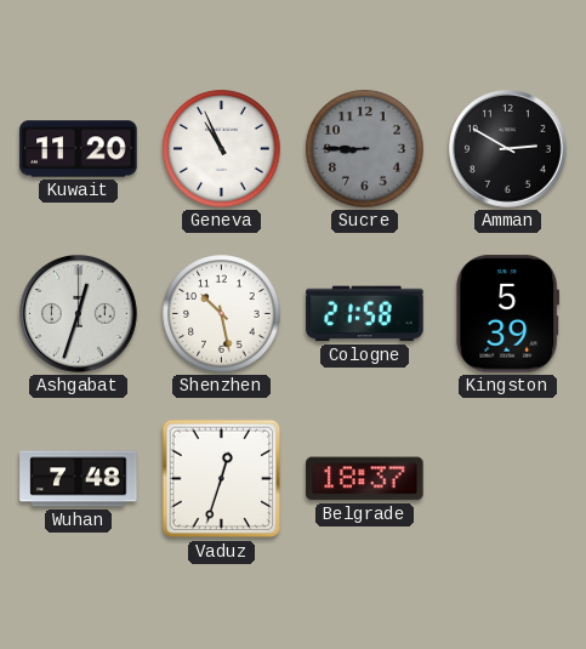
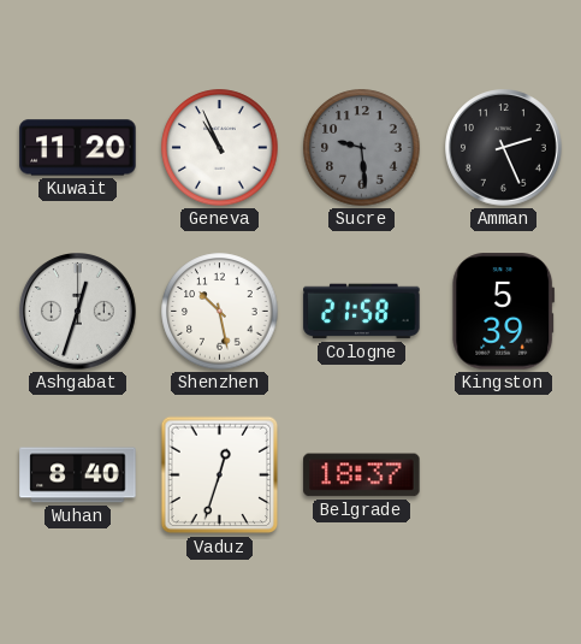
Sucre: 8:45 -> 9:29 (362, 148)
Amman: 2:50 -> 2:26 (504, 148)
Wuhan: 7:48 -> 8:40 (78, 475)
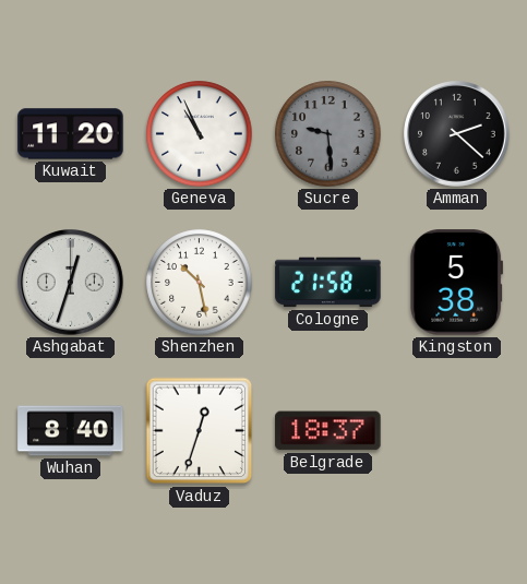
Amman: 2:26 -> 2:22 (457, 134)
Kingston: 5:39 -> 5:38 (457, 283)
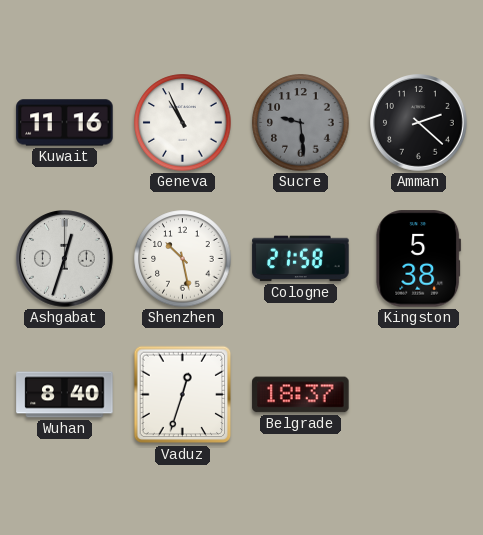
Kuwait: 11:20 -> 11:16 (65, 123)
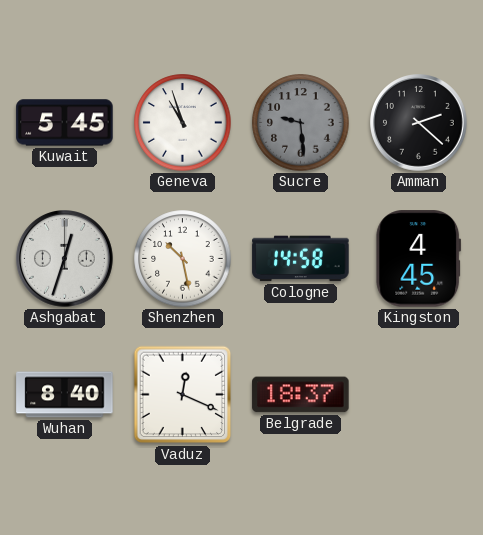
Kuwait: 11:16 -> 5:45 (65, 123)
Geneva: 10:56 -> 10:57 (183, 123)
Cologne: 21:58 -> 14:58 (301, 259)
Kingston: 5:38 -> 4:45 (419, 259)
Vaduz: 12:33 -> 12:19 (183, 395)
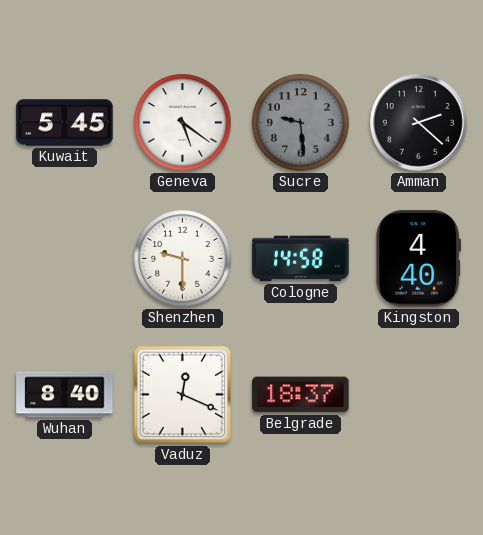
Geneva: 10:57 -> 5:21 (183, 123)
Ashgabat: 12:33 -> none (65, 259)
Shenzhen: 10:28 -> 9:30 (183, 259)
Kingston: 4:45 -> 4:40 (419, 259)
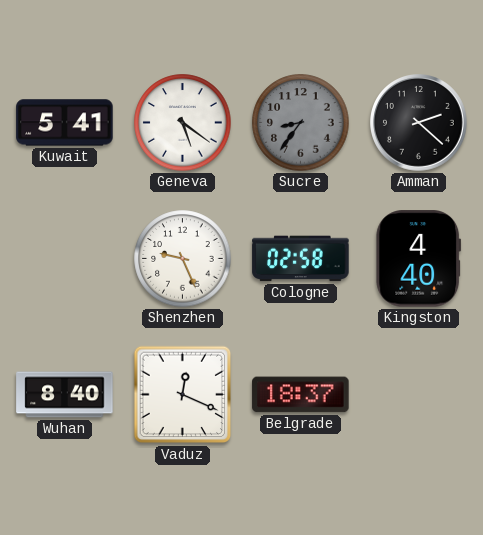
Kuwait: 5:45 -> 5:41 (65, 123)
Sucre: 9:29 -> 8:36 (301, 123)
Shenzhen: 9:30 -> 9:26 (183, 259)
Cologne: 14:58 -> 02:58 (301, 259)
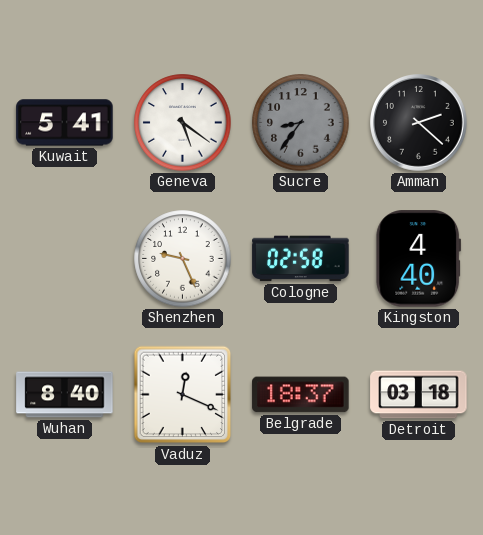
Detroit: none -> 03:18 (419, 395)
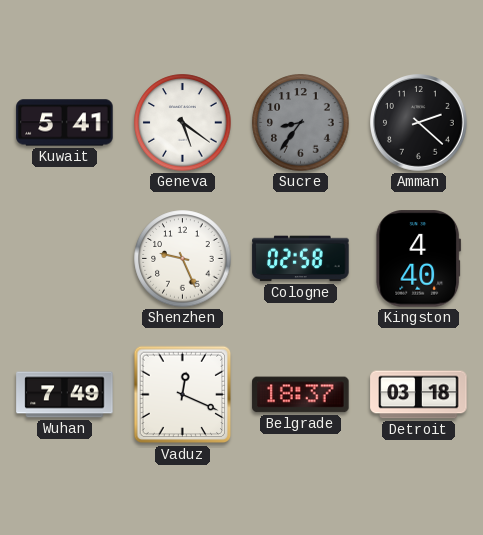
Wuhan: 8:40 -> 7:49 (65, 395)
